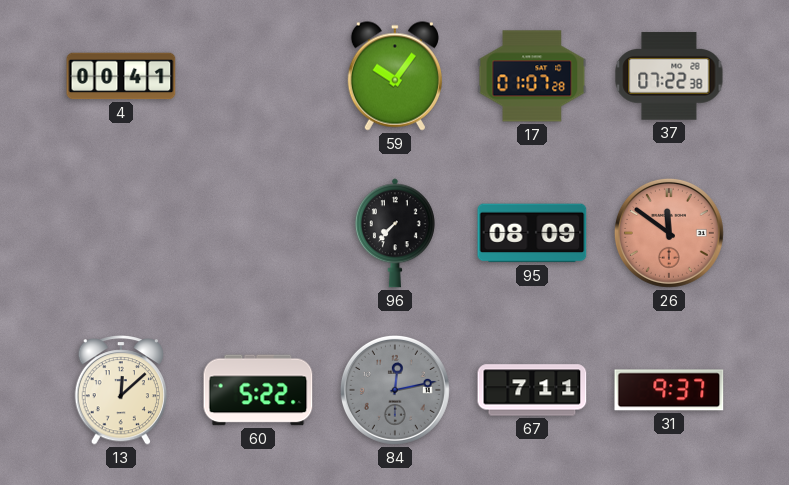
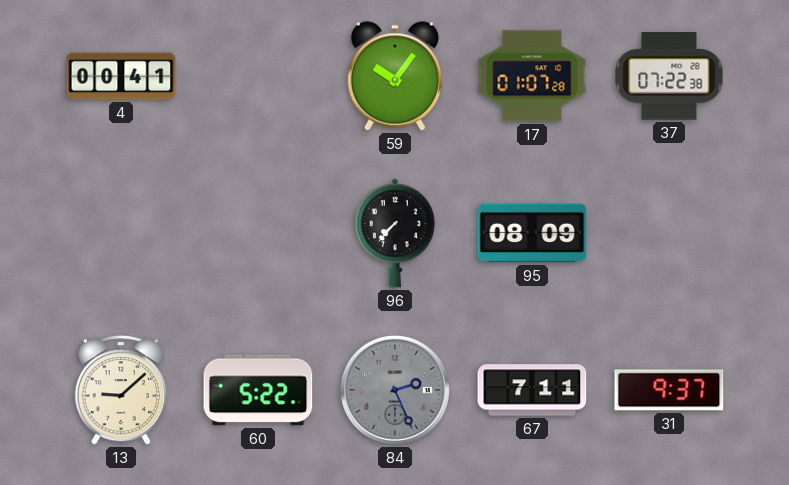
26: 11:51 -> none (669, 233)
13: 12:08 -> 9:08 (120, 391)
84: 12:13 -> 2:26 (395, 390)
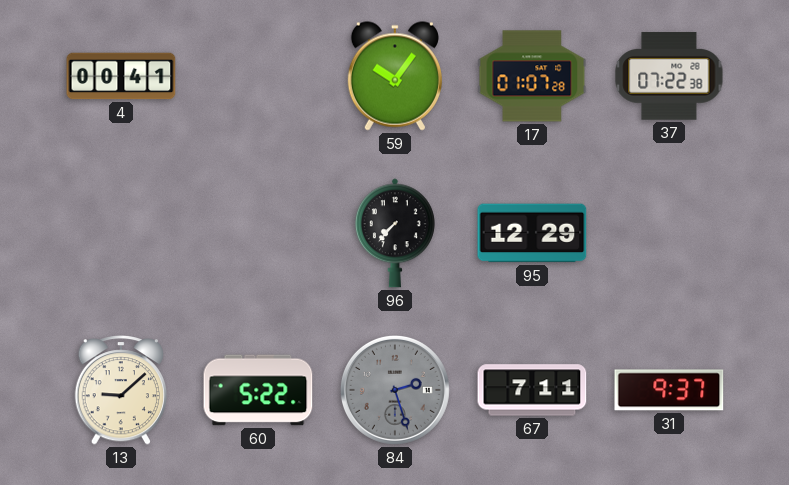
95: 08:09 -> 12:29 (532, 233)
84: 2:26 -> 2:27 (395, 390)
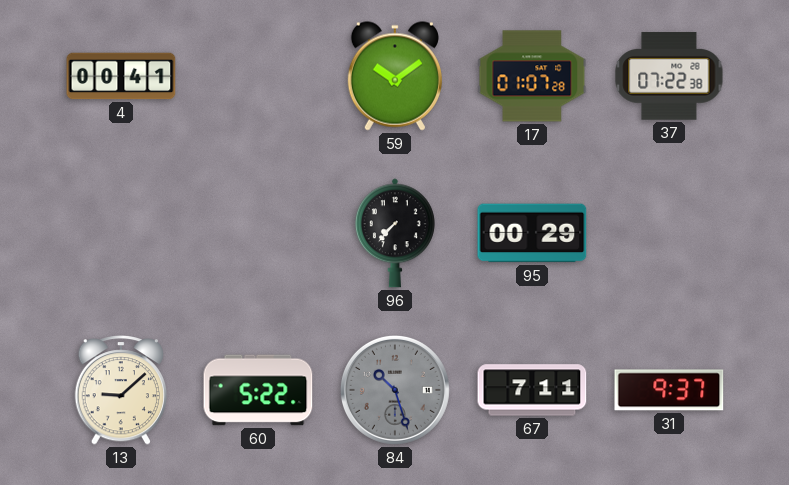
59: 10:06 -> 10:09 (395, 76)
95: 12:29 -> 00:29 (532, 233)
84: 2:27 -> 10:27 (395, 390)
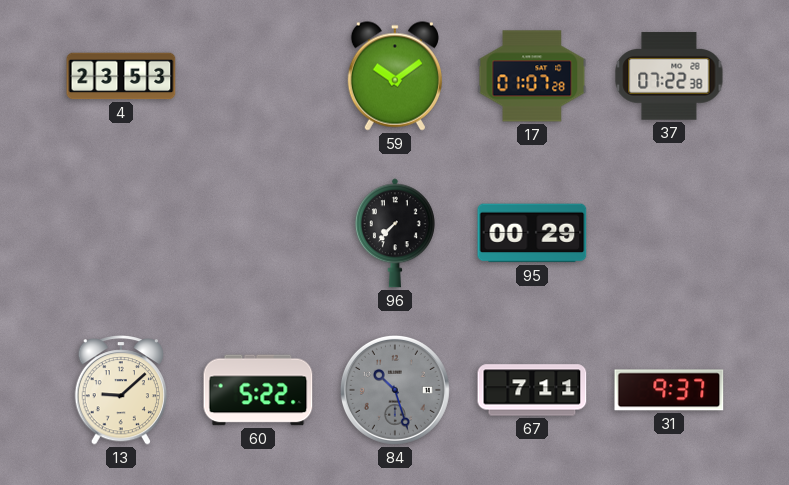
4: 00:41 -> 23:53 (121, 76)
